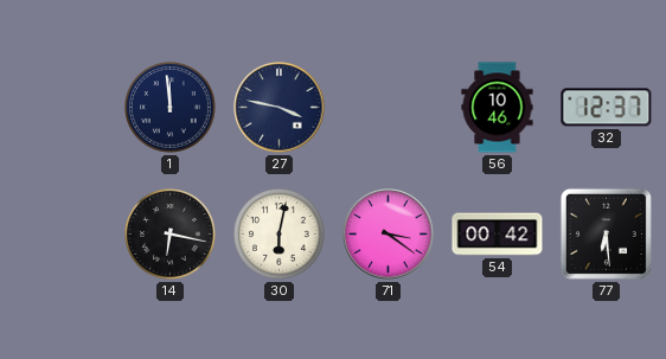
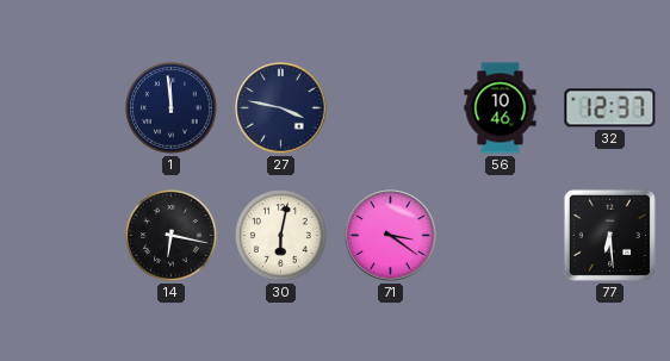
54: 00:42 -> none (498, 235)
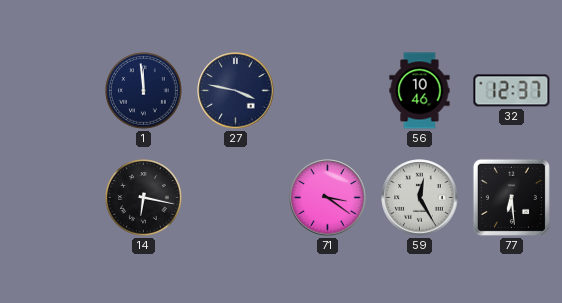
30: 6:02 -> none (281, 236)
59: none -> 12:25 (420, 198)
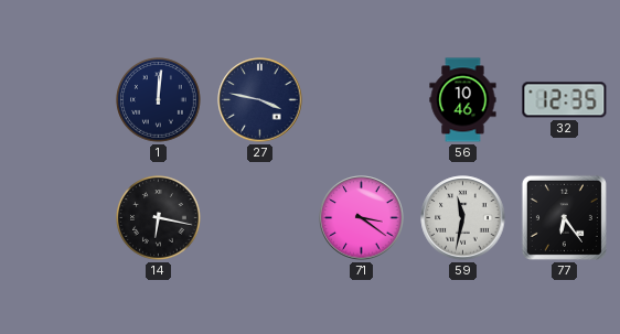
1: 11:59 -> 12:01 (159, 100)
32: 12:37 -> 12:35 (565, 100)
59: 12:25 -> 11:32 (463, 218)
77: 6:29 -> 6:24 (564, 217)
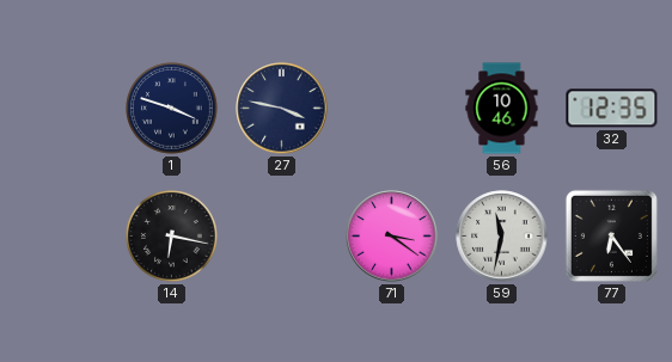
1: 12:01 -> 3:48 (172, 109)
